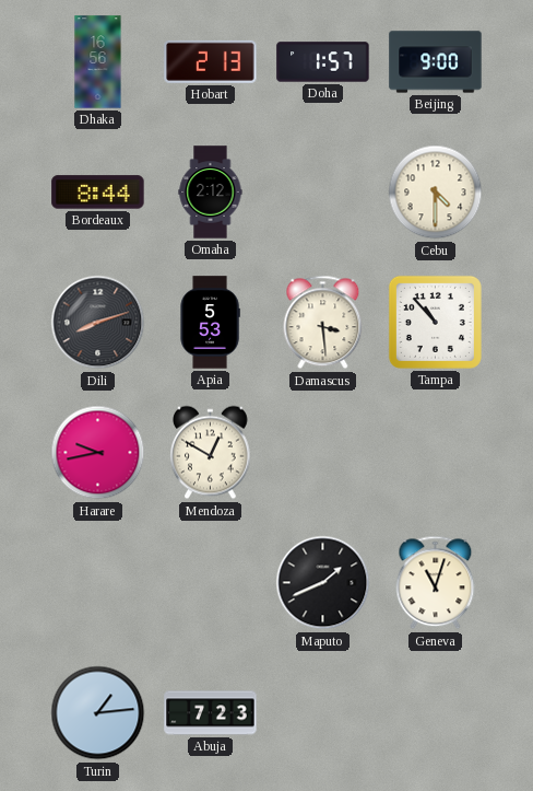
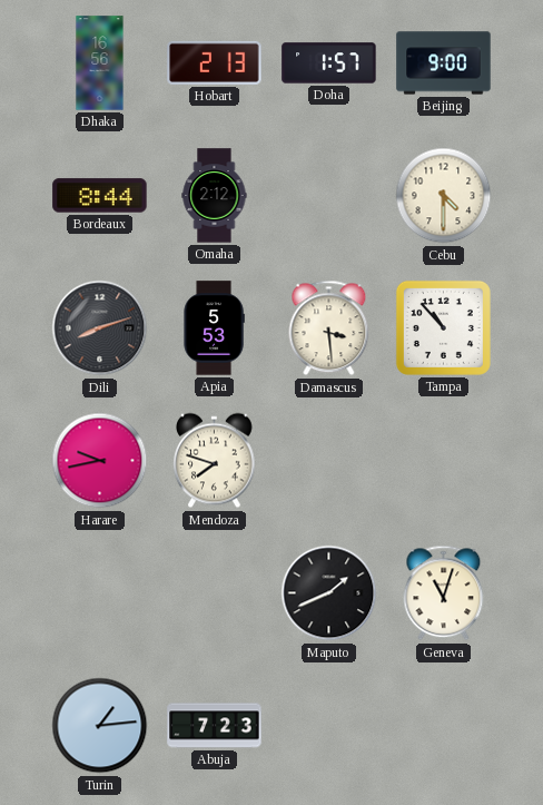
Mendoza: 12:50 -> 7:48 (215, 461)
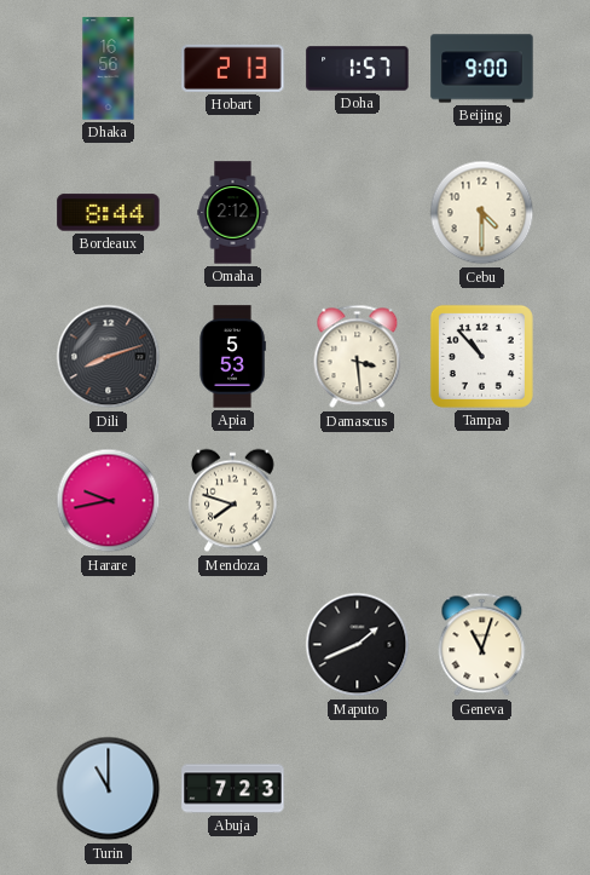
Turin: 1:14 -> 11:00 (109, 789)
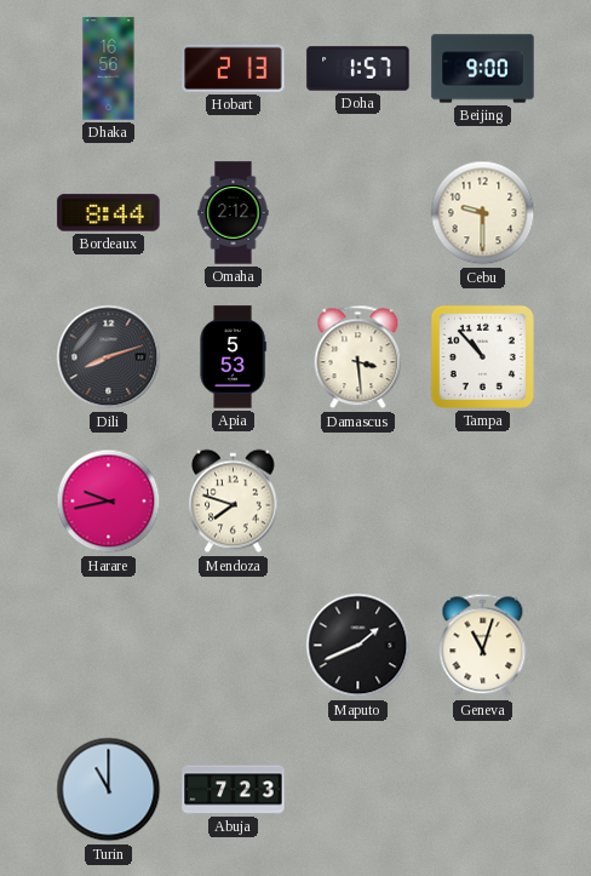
Cebu: 4:30 -> 9:30 (483, 213)
